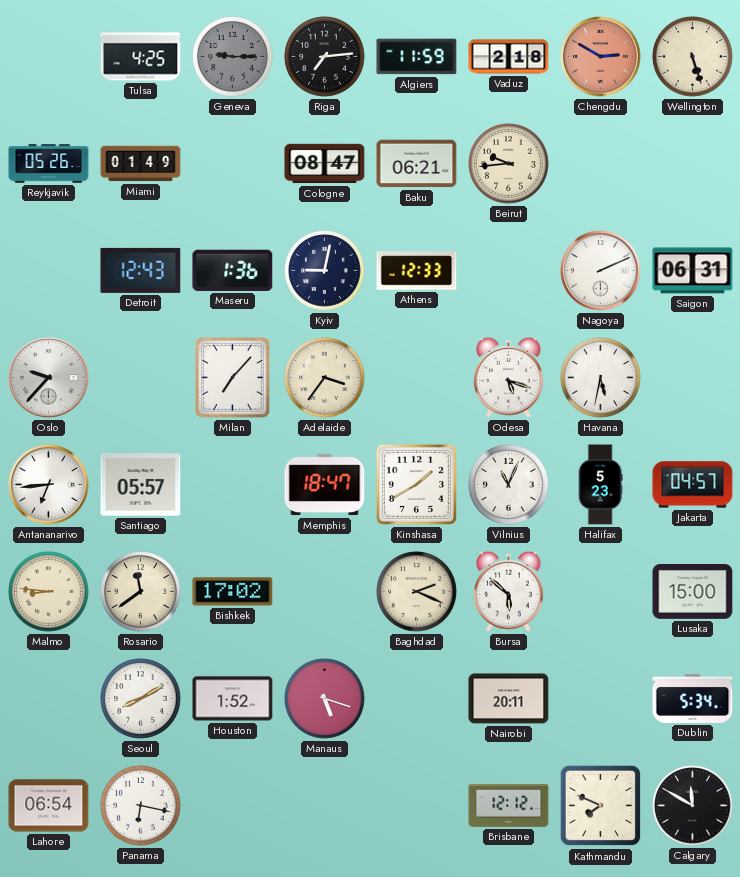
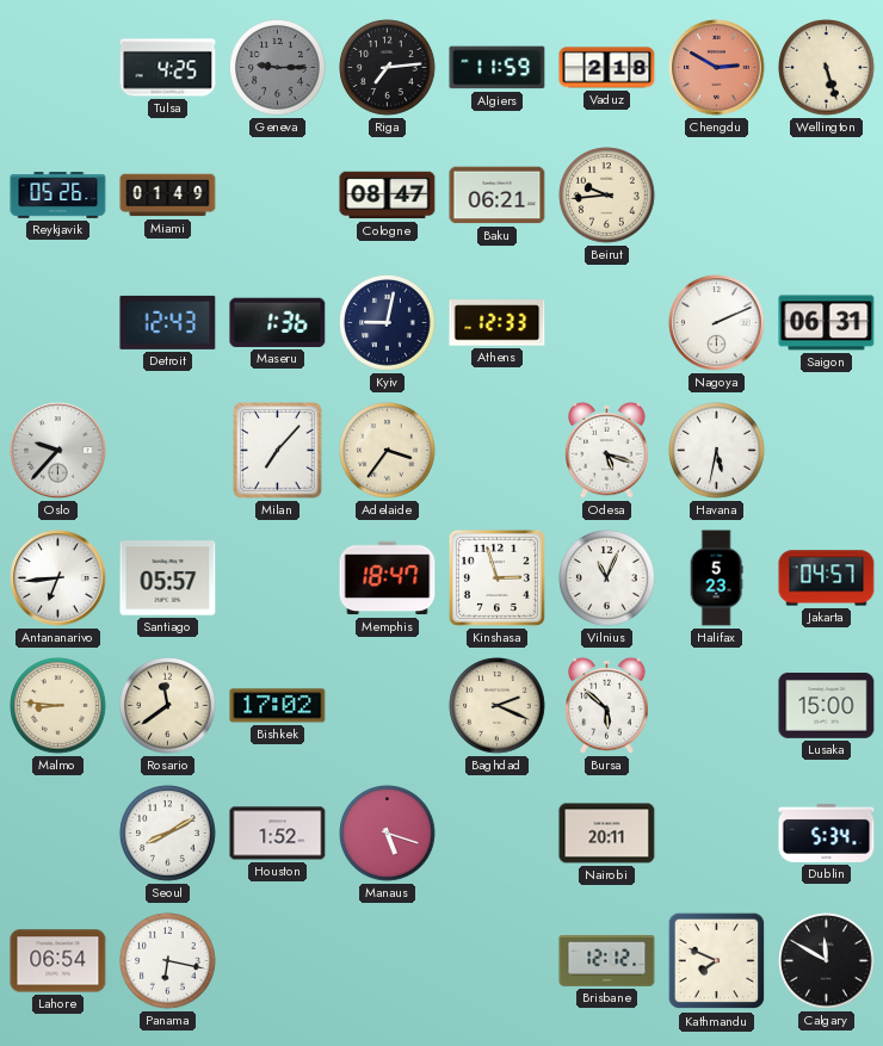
Kinshasa: 1:40 -> 2:57 (496, 577)
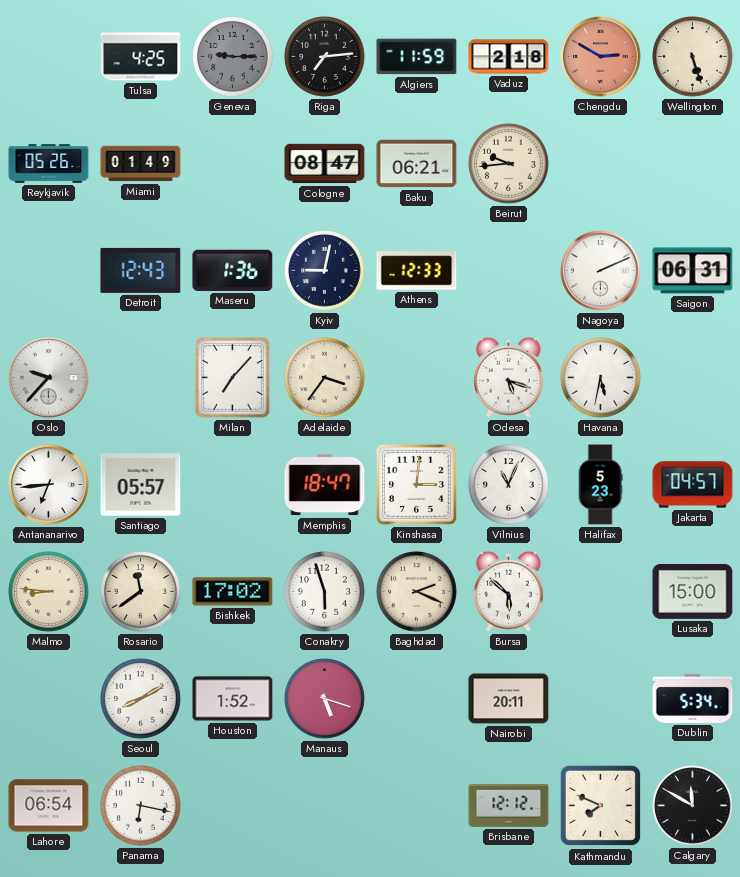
Kinshasa: 2:57 -> 3:01 (416, 484)
Conakry: none -> 5:57 (325, 592)
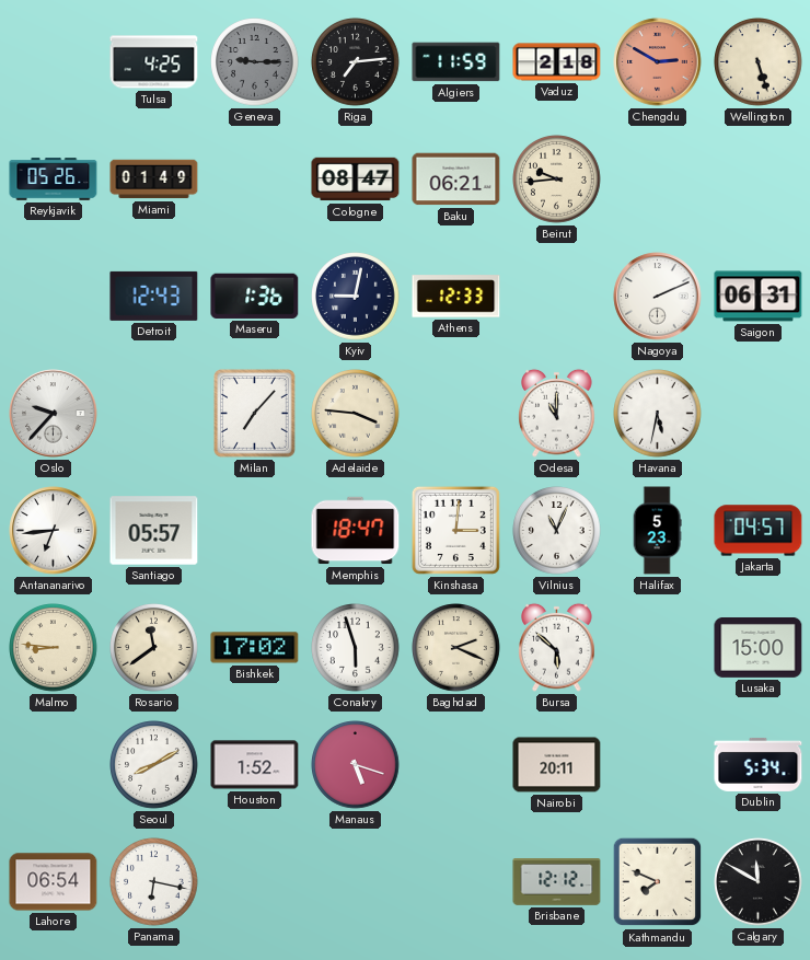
Adelaide: 3:36 -> 3:46 (356, 414)
Odesa: 5:18 -> 11:00 (557, 413)
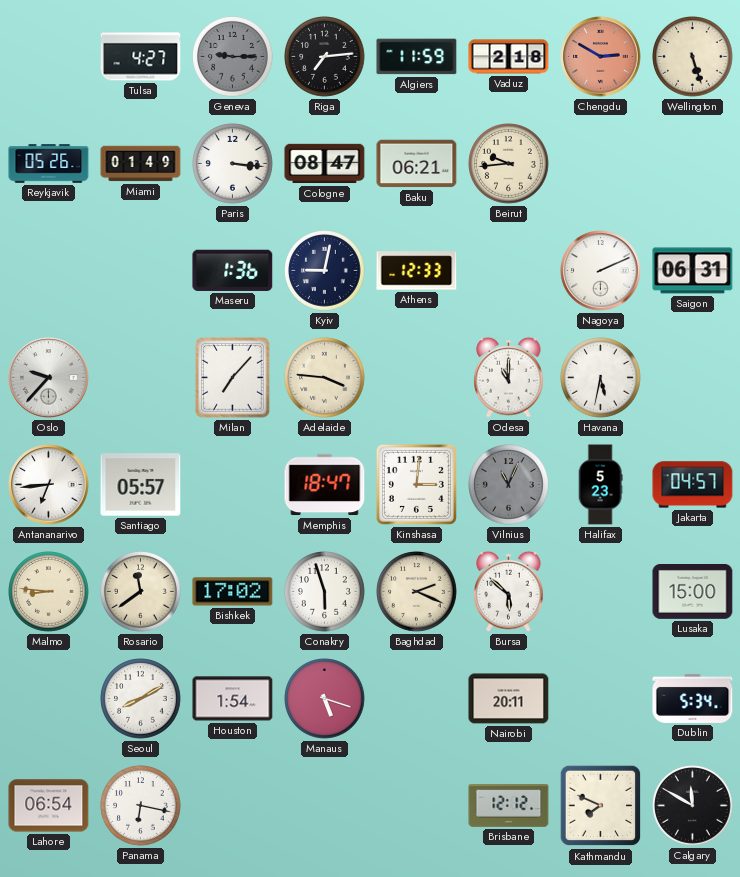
Tulsa: 4:25 -> 4:27 (141, 57)
Paris: none -> 3:16 (233, 164)
Detroit: 12:43 -> none (154, 296)
Vilnius dial: white -> grey (509, 485)
Houston: 1:52 -> 1:54 (233, 699)
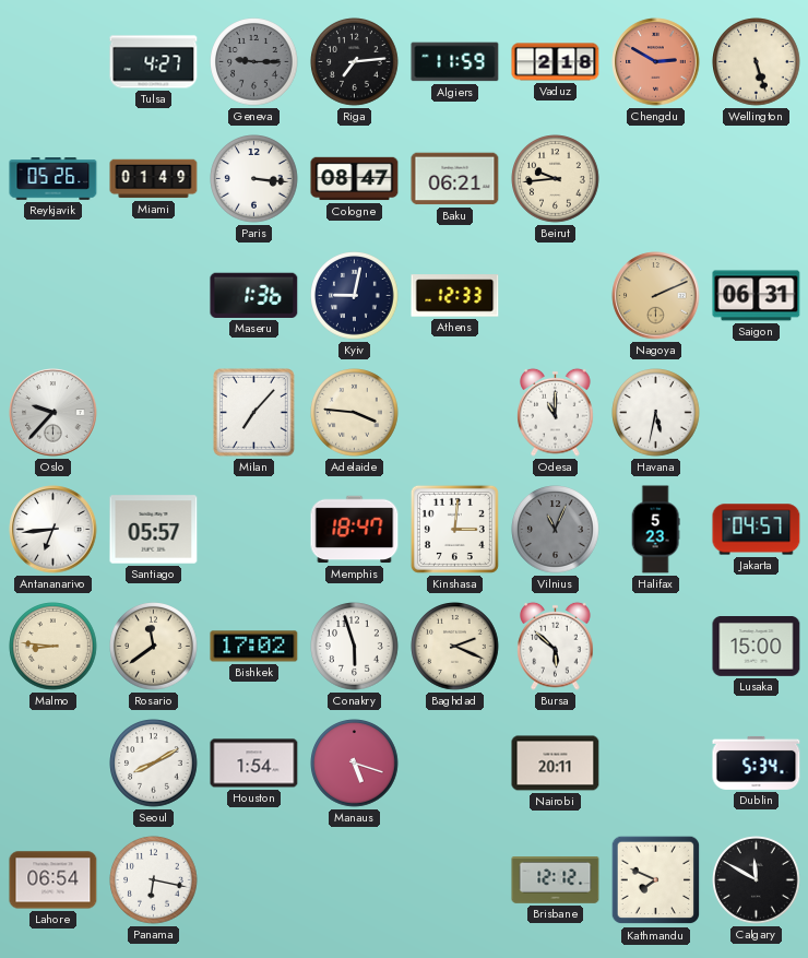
Nagoya dial: white -> champagne (656, 296)
